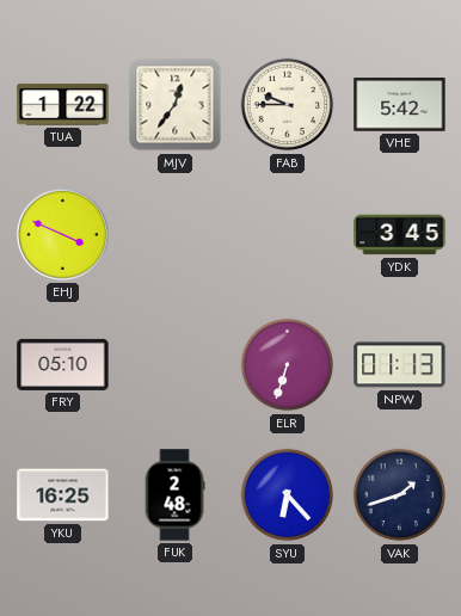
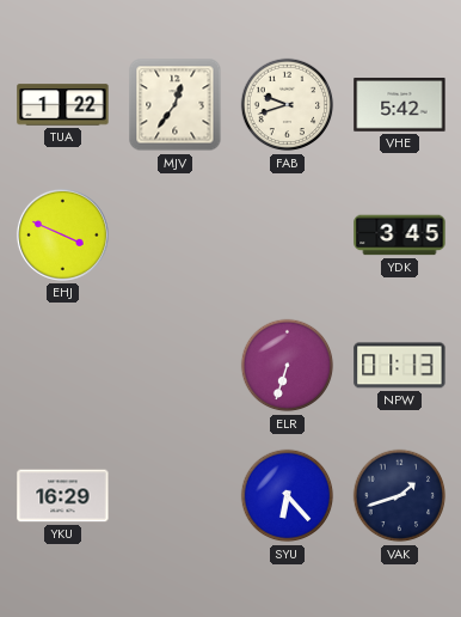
FAB: 9:45 -> 9:42 (288, 105)
FRY: 05:10 -> none (63, 364)
YKU: 16:25 -> 16:29 (63, 496)
FUK: 2:48 -> none (174, 495)
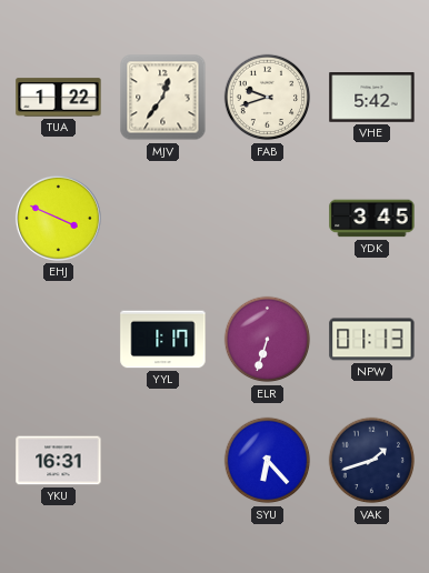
YYL: none -> 1:17 (163, 340)
YKU: 16:29 -> 16:31 (59, 461)
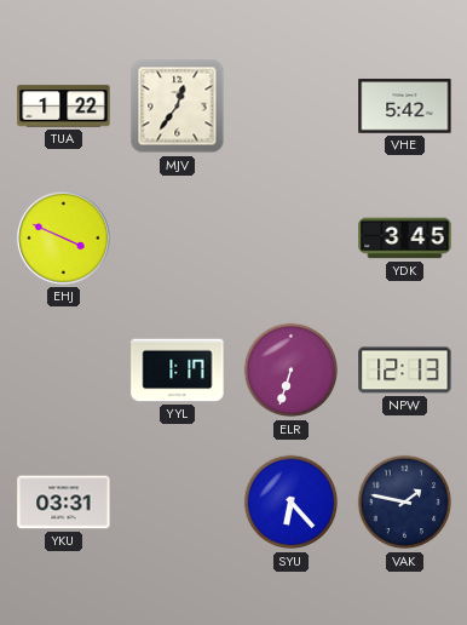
FAB: 9:42 -> none (268, 98)
NPW: 01:13 -> 12:13 (405, 371)
YKU: 16:31 -> 03:31 (64, 503)
VAK: 1:42 -> 1:47 (405, 503)
